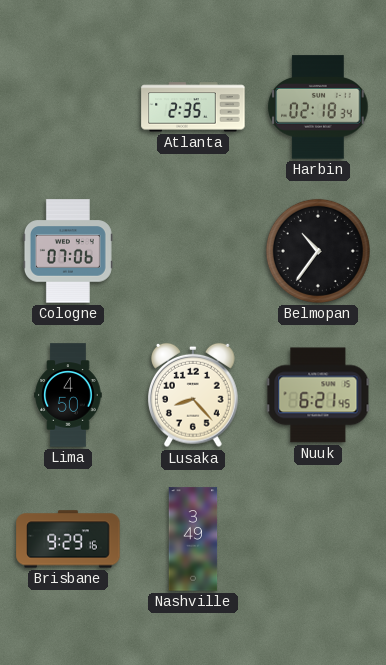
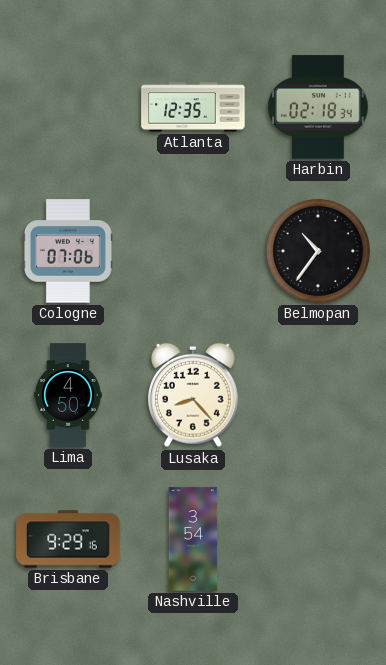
Atlanta: 2:35 -> 12:35 (193, 107)
Nuuk: 6:21 -> none (318, 395)
Nashville: 3:49 -> 3:54 (193, 539)
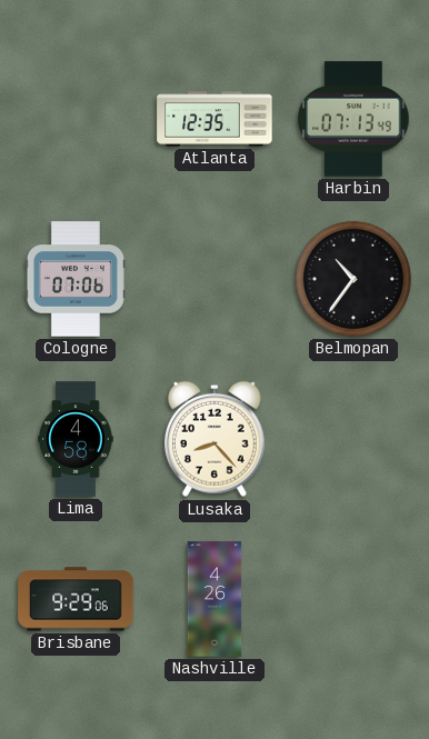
Harbin: 02:18 -> 07:13 (353, 119)
Lima: 4:50 -> 4:58 (76, 439)
Brisbane: 9:29:16 -> 9:29:06 (76, 599)
Nashville: 3:54 -> 4:26 (214, 599)
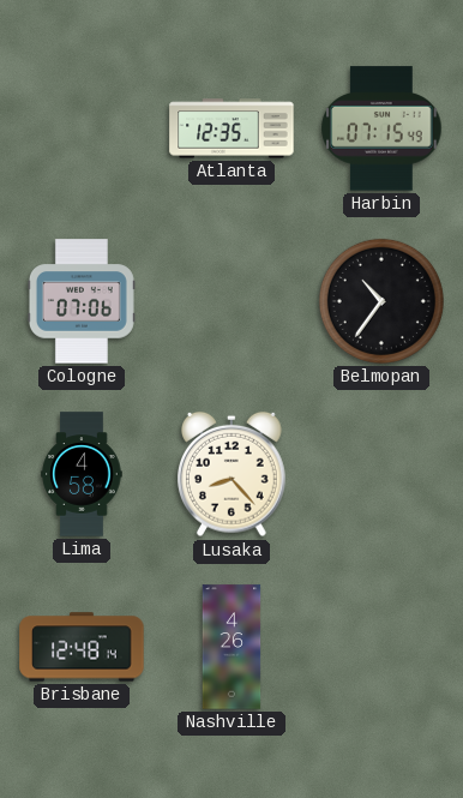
Harbin: 07:13 -> 07:15 (381, 128)
Brisbane: 9:29 -> 12:48 (82, 647)
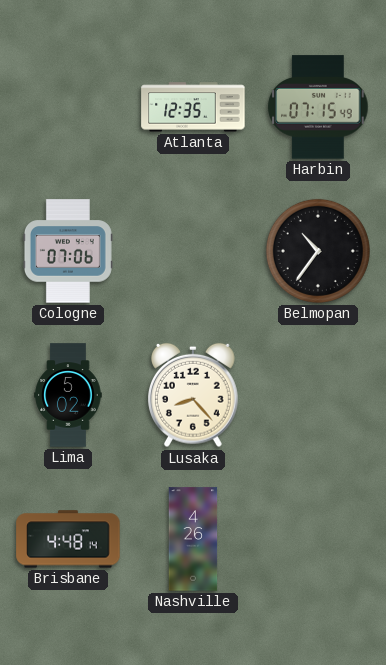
Lima: 4:58 -> 5:02 (68, 395)
Brisbane: 12:48 -> 4:48 (68, 539)
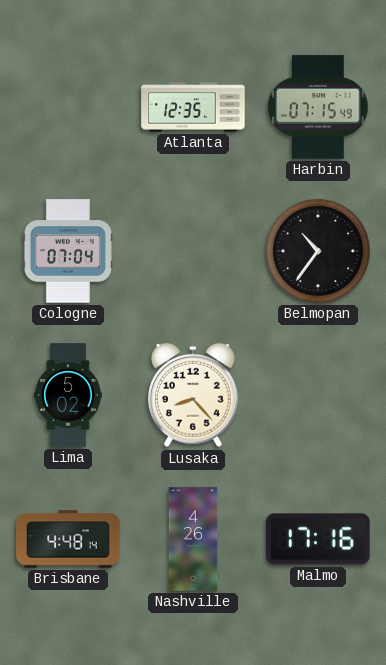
Cologne: 07:06 -> 07:04 (68, 251)
Malmo: none -> 17:16 (318, 539)
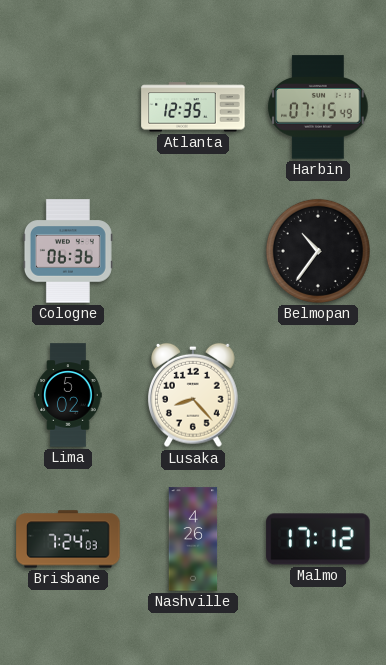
Cologne: 07:04 -> 06:36 (68, 251)
Brisbane: 4:48 -> 7:24 (68, 539)
Malmo: 17:16 -> 17:12 (318, 539)
